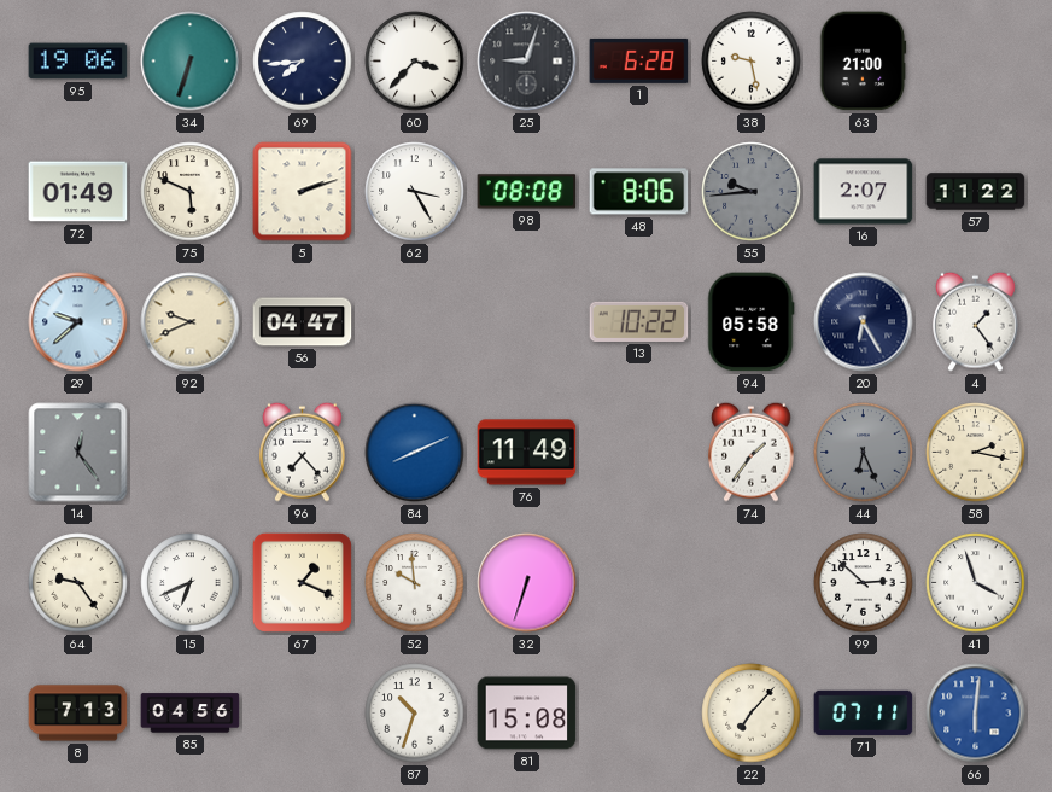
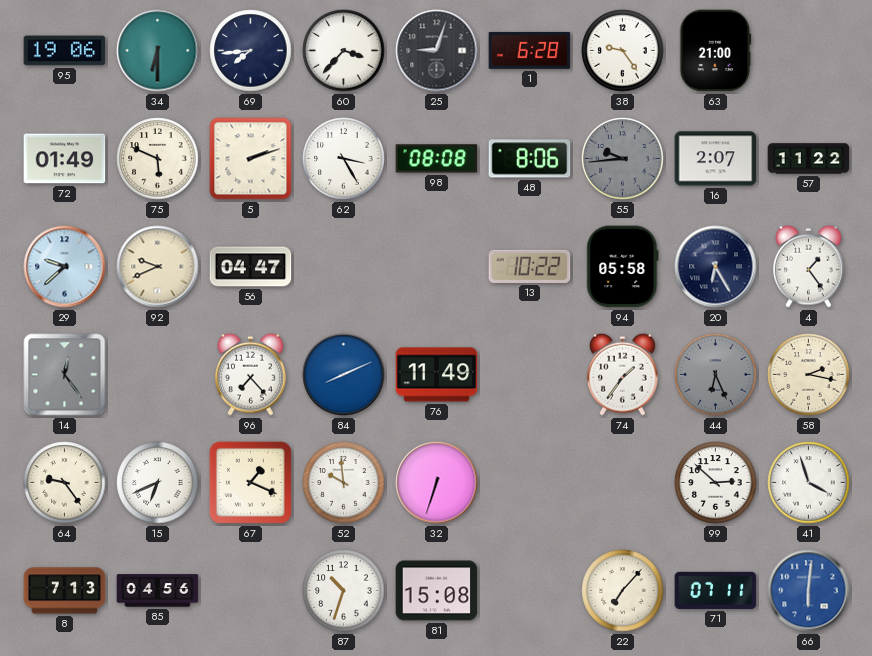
34: 6:33 -> 6:30 (158, 51)
38: 9:28 -> 9:24 (623, 51)
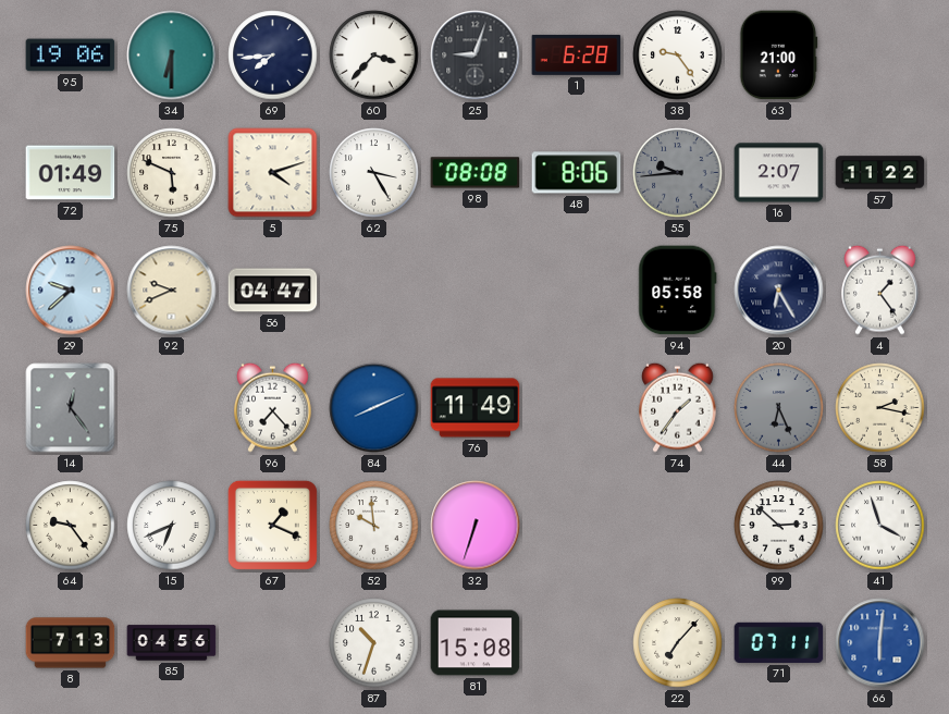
5: 2:12 -> 4:12 (273, 173)
13: 10:22 -> none (530, 266)
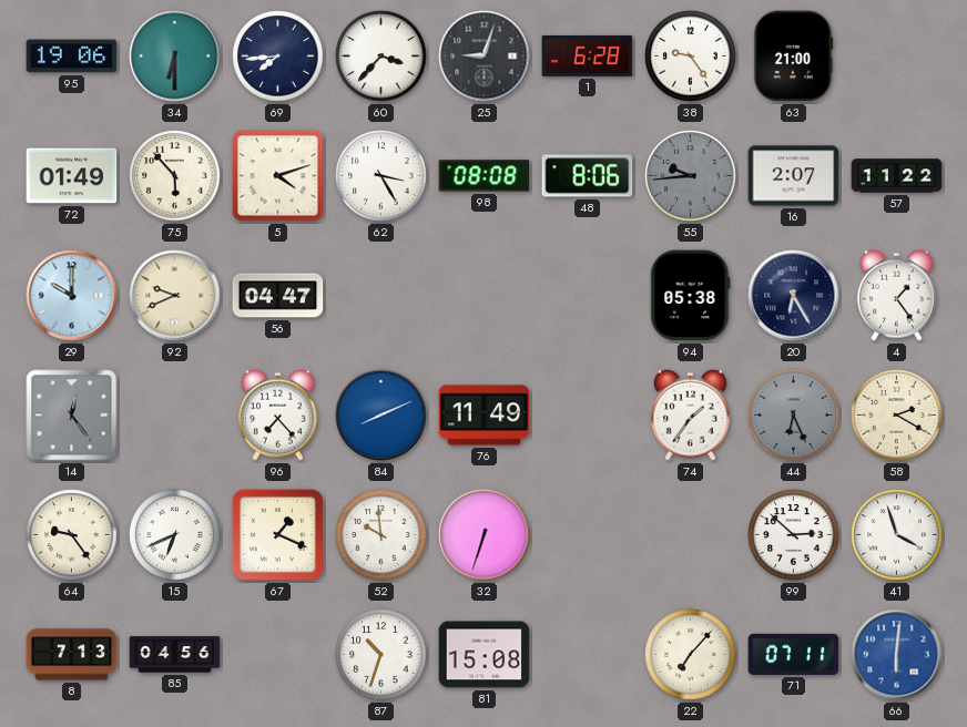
75: 5:49 -> 5:53 (175, 176)
29: 9:38 -> 10:00 (72, 296)
94: 05:58 -> 05:38 (691, 296)
58: 2:17 -> 2:20 (897, 416)
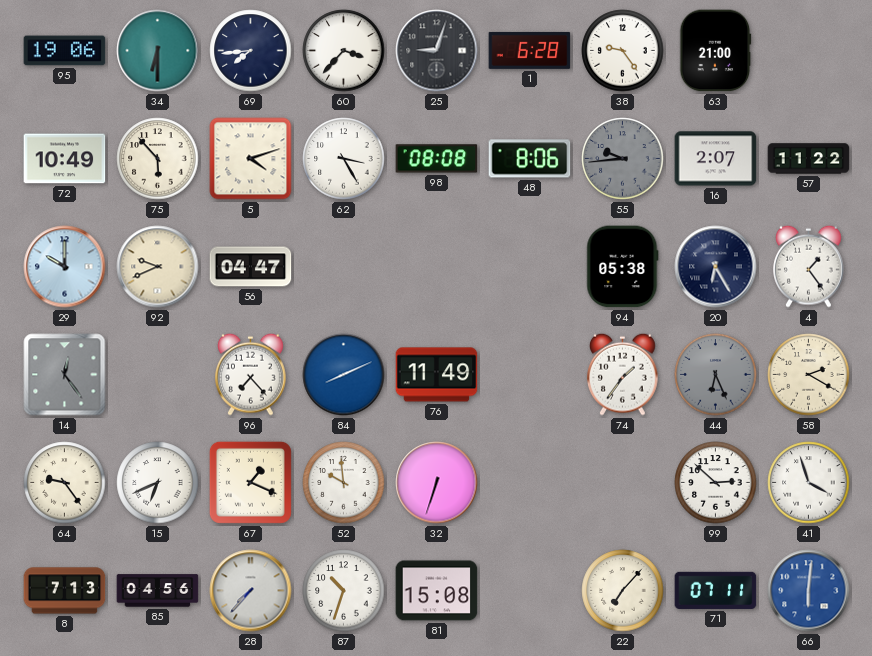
72: 01:49 -> 10:49 (65, 159)
28: none -> 7:37 (251, 591)
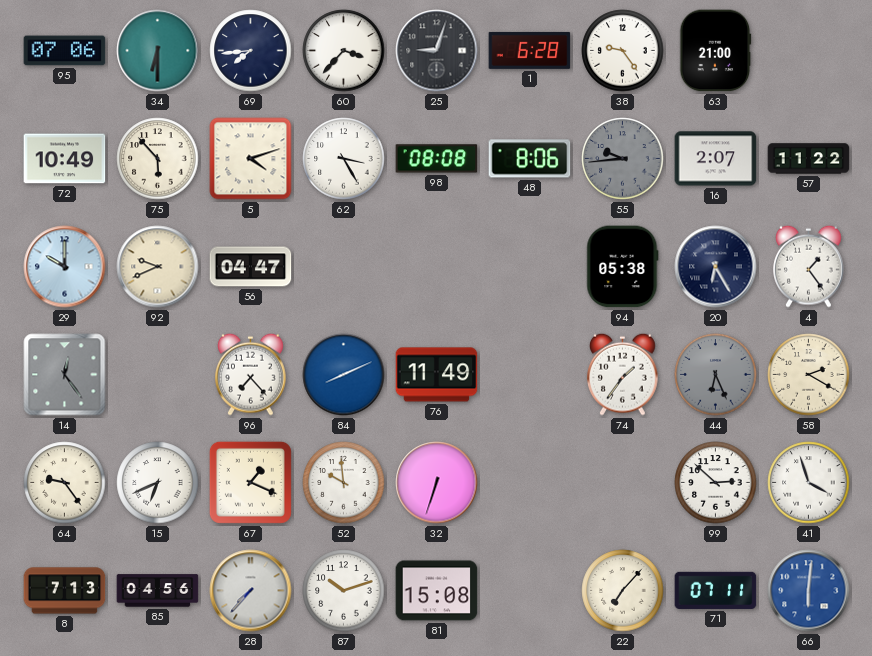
95: 19:06 -> 07:06 (65, 51)
87: 10:33 -> 10:12 (344, 591)
